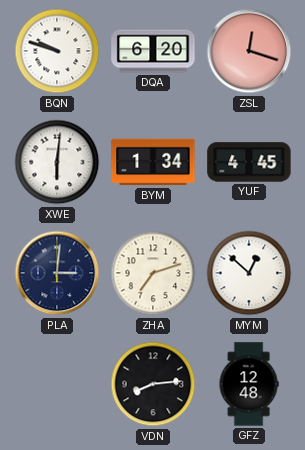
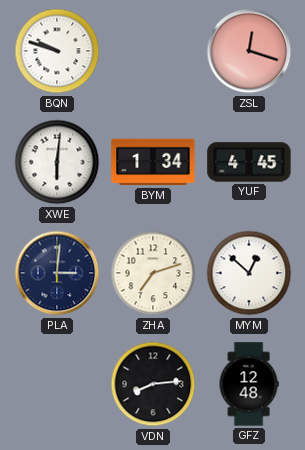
DQA: 6:20 -> none (153, 51)
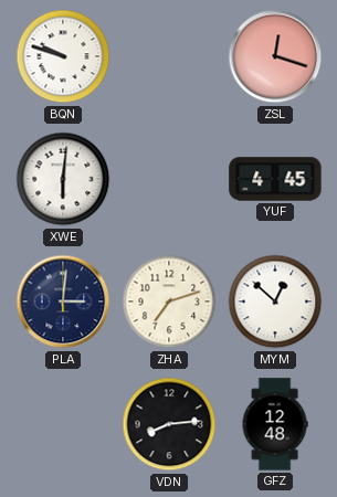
BYM: 1:34 -> none (153, 162)
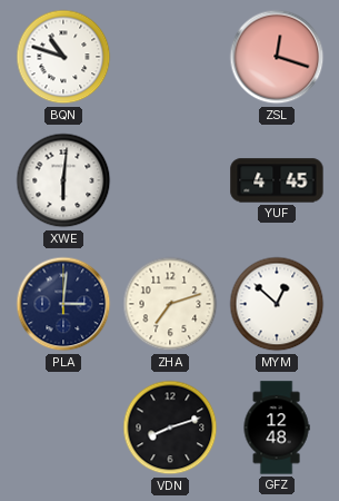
BQN: 9:48 -> 10:48 (63, 57)
VDN: 8:14 -> 8:12 (170, 428)
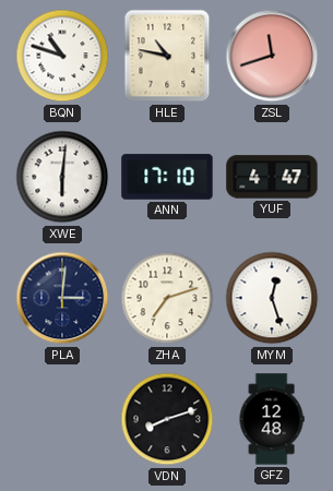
HLE: none -> 10:47 (167, 56)
ZSL: 12:18 -> 11:42 (272, 56)
ANN: none -> 17:10 (167, 177)
YUF: 4:45 -> 4:47 (272, 177)
MYM: 12:52 -> 12:27 (272, 298)
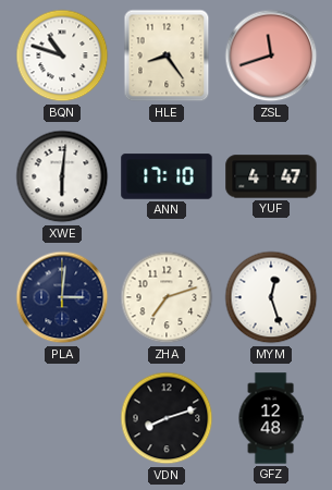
HLE: 10:47 -> 8:24 (167, 56)
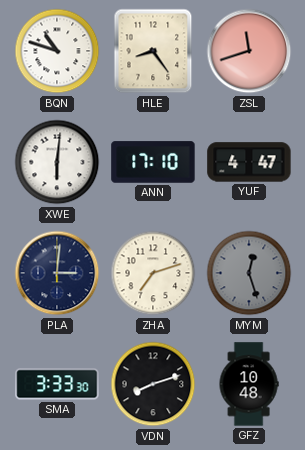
MYM dial: white -> grey (249, 273)
SMA: none -> 3:33 (57, 384)
GFZ: 12:48 -> 10:48 (249, 384)
